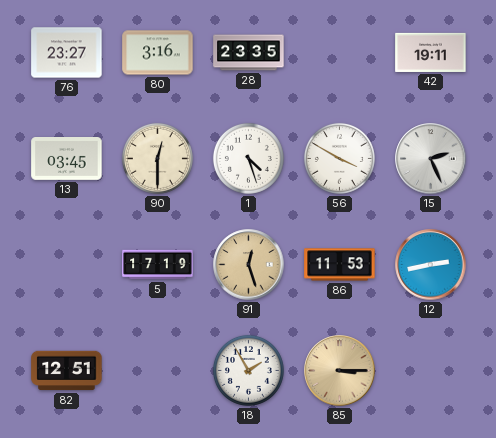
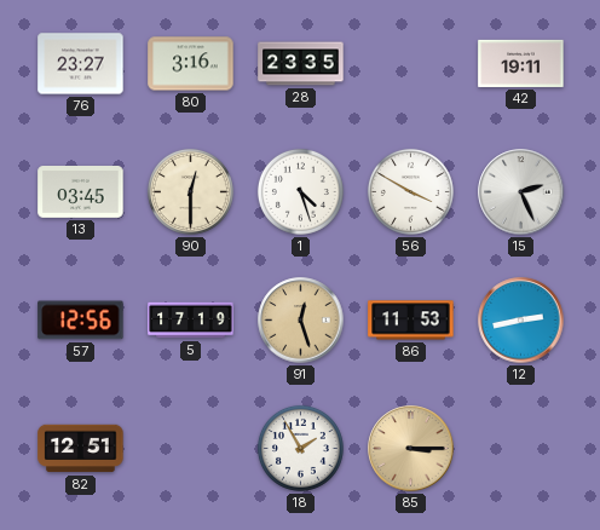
57: none -> 12:56 (81, 321)
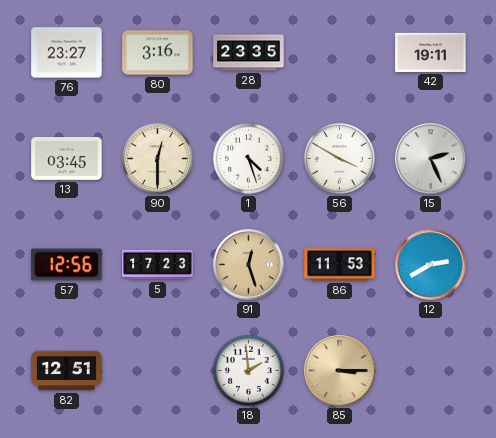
5: 17:19 -> 17:23 (158, 265)
12: 2:43 -> 2:40 (431, 265)
18: 1:55 -> 1:59 (248, 370)
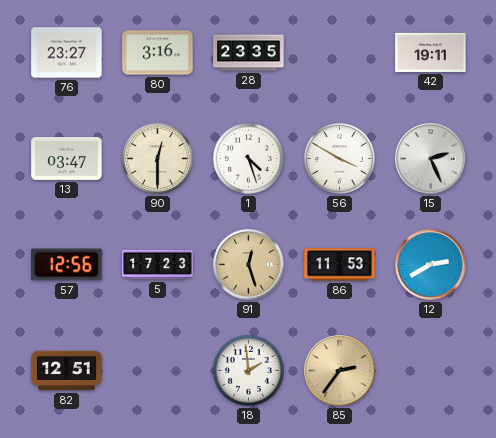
13: 03:45 -> 03:47 (67, 159)
85: 3:15 -> 2:36 (340, 371)
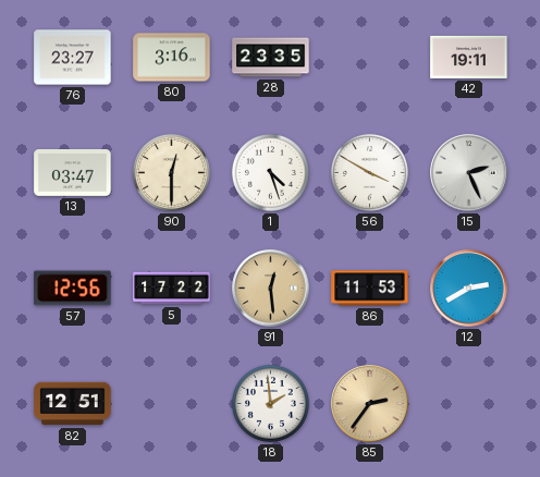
5: 17:23 -> 17:22 (172, 289)
91: 12:27 -> 12:29 (271, 289)
